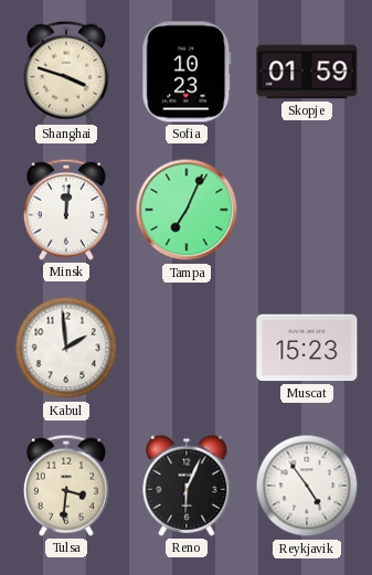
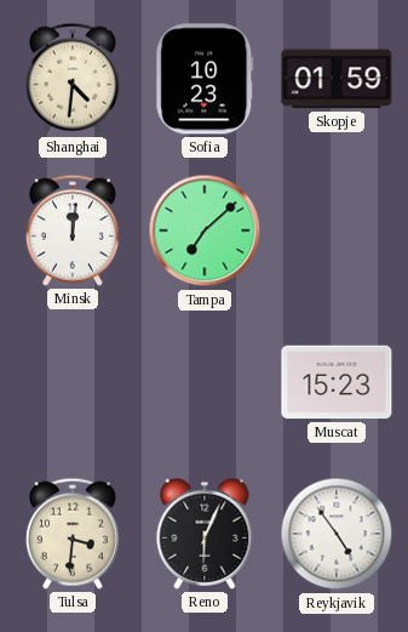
Shanghai: 3:48 -> 4:31 (73, 79)
Tampa: 7:04 -> 7:08 (205, 230)
Kabul: 1:59 -> none (66, 348)
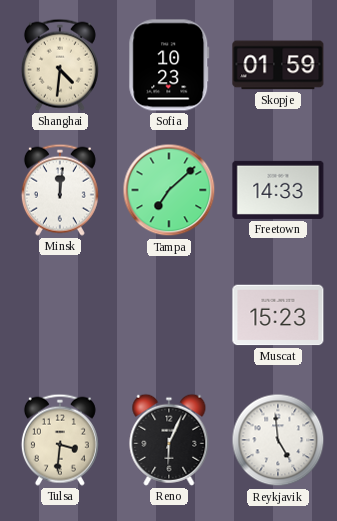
Freetown: none -> 14:33 (278, 190)
Reykjavik: 4:54 -> 4:59 (278, 440)
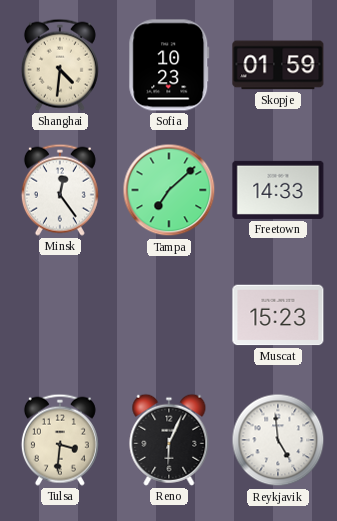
Minsk: 12:01 -> 12:24 (60, 190)
